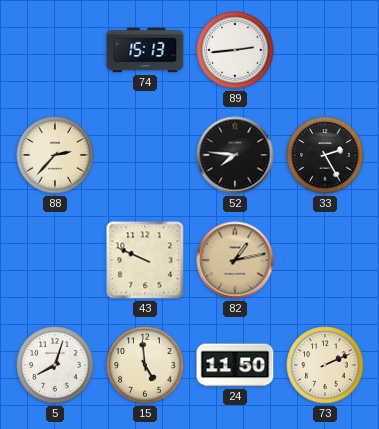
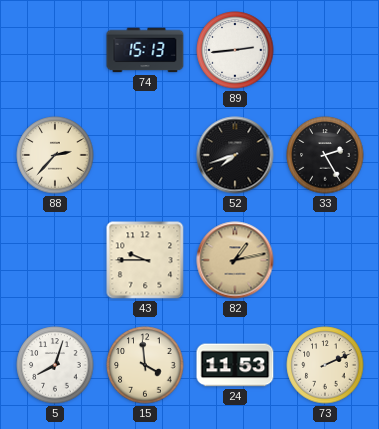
52: 7:46 -> 7:42 (235, 155)
43: 9:49 -> 9:45 (145, 260)
15: 4:59 -> 3:59 (145, 365)
24: 11:50 -> 11:53 (235, 365)
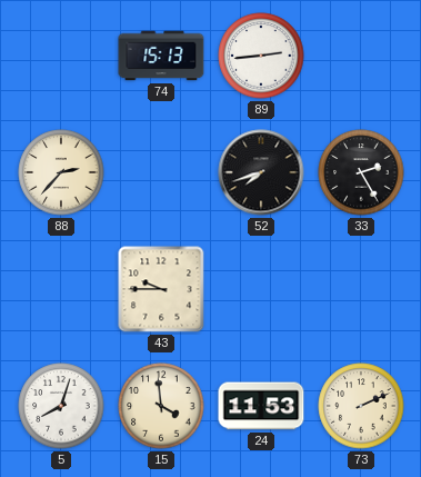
82: 1:13 -> none (235, 260)
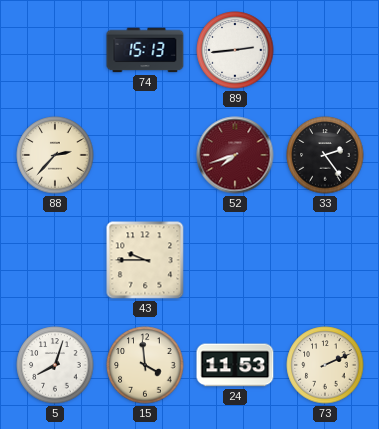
52 dial: black -> burgundy (235, 155)
33: 2:25 -> 2:24 (325, 155)
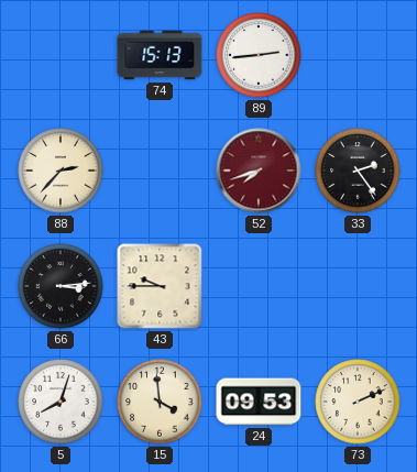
66: none -> 3:14 (61, 286)
24: 11:53 -> 09:53 (259, 402)
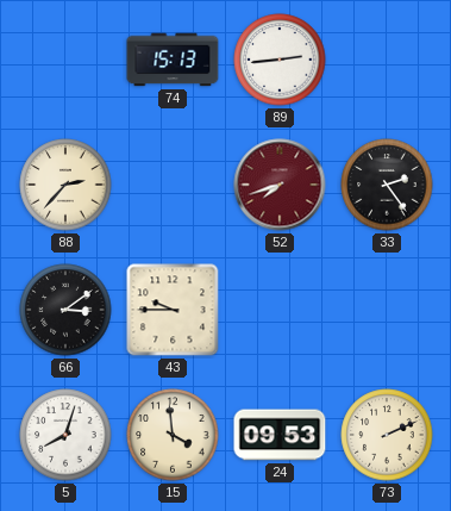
66: 3:14 -> 3:09 (65, 310)
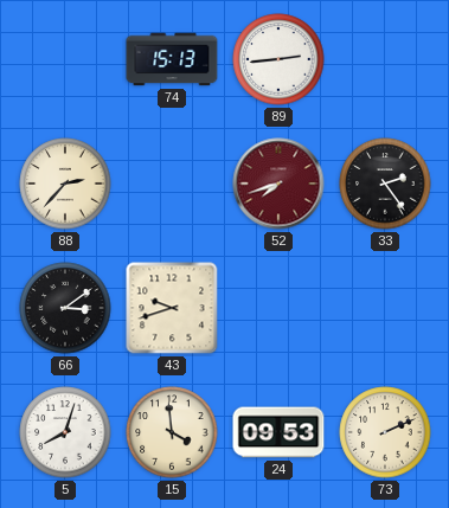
43: 9:45 -> 9:42 (172, 308)
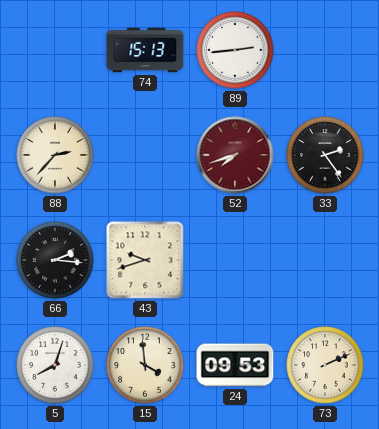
66: 3:09 -> 2:16 (55, 260)
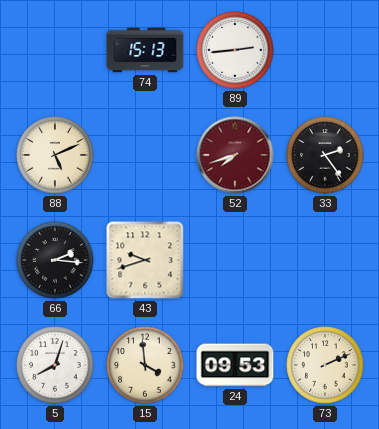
88: 2:37 -> 5:11 (55, 155)
